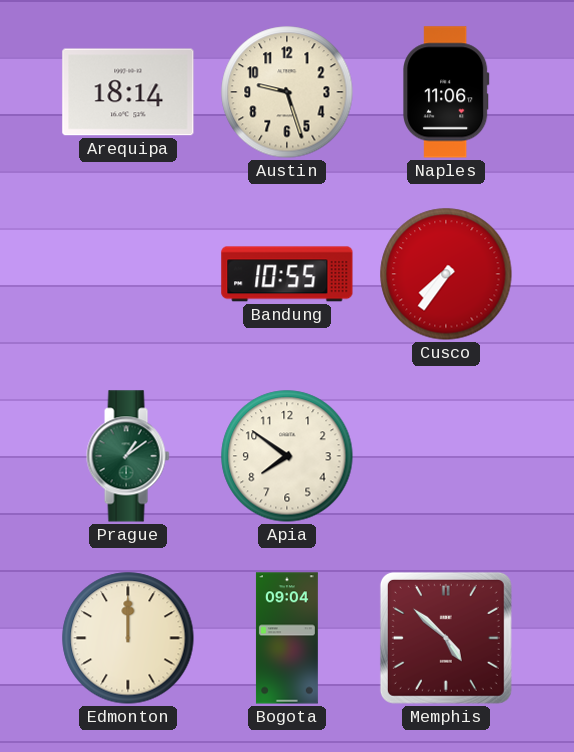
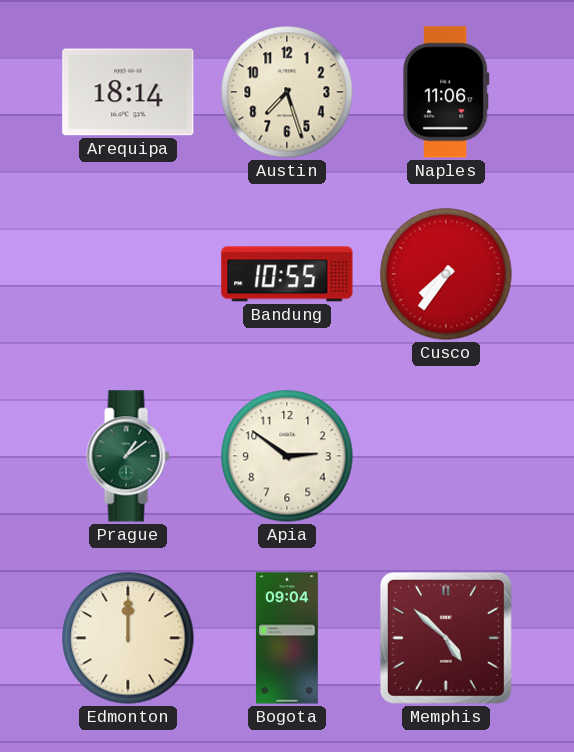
Austin: 9:27 -> 7:27 (287, 92)
Apia: 7:51 -> 2:51 (287, 456)
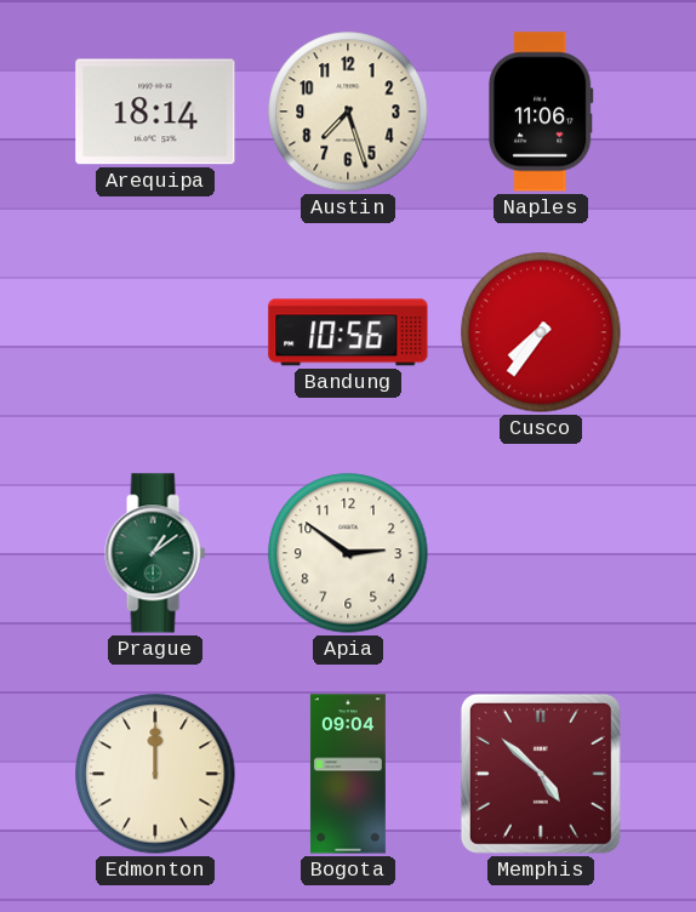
Bandung: 10:55 -> 10:56 (348, 332)
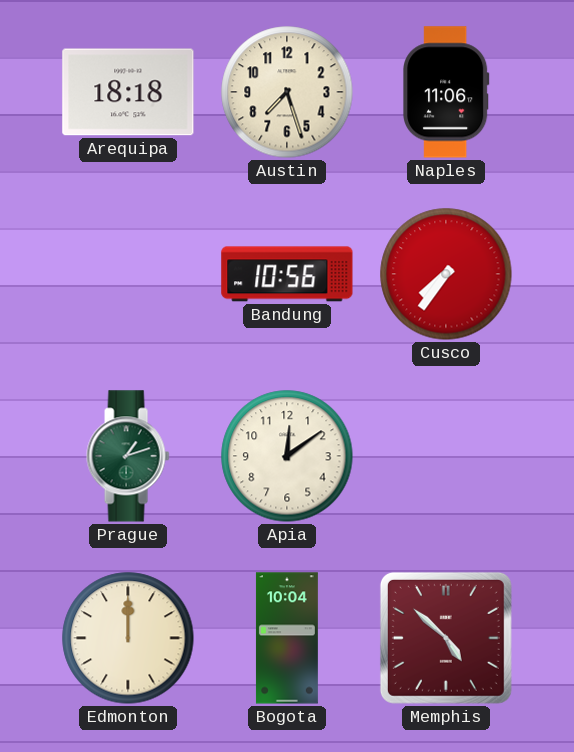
Arequipa: 18:14 -> 18:18 (128, 92)
Prague: 1:09 -> 1:12 (128, 456)
Apia: 2:51 -> 12:09 (287, 456)
Bogota: 09:04 -> 10:04 (287, 638)
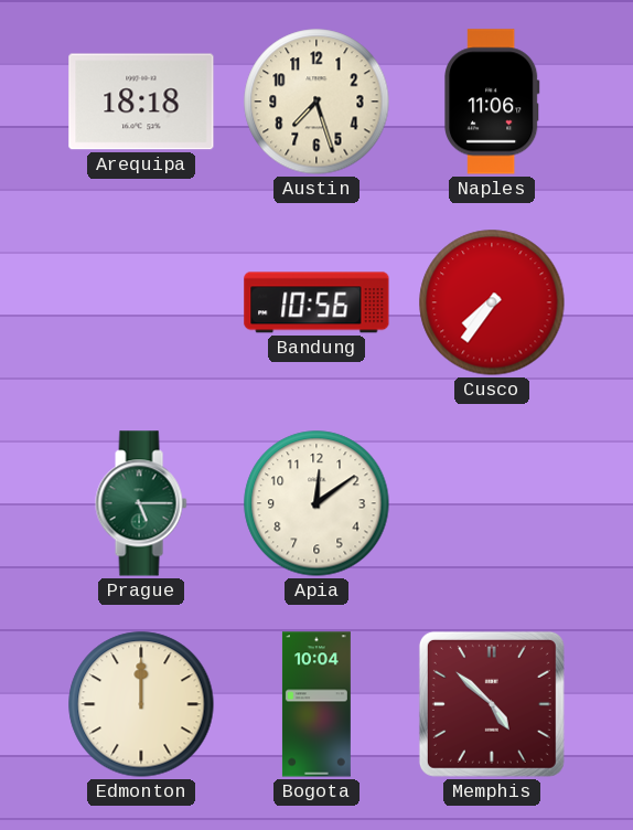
Prague: 1:12 -> 5:15 (141, 503)
